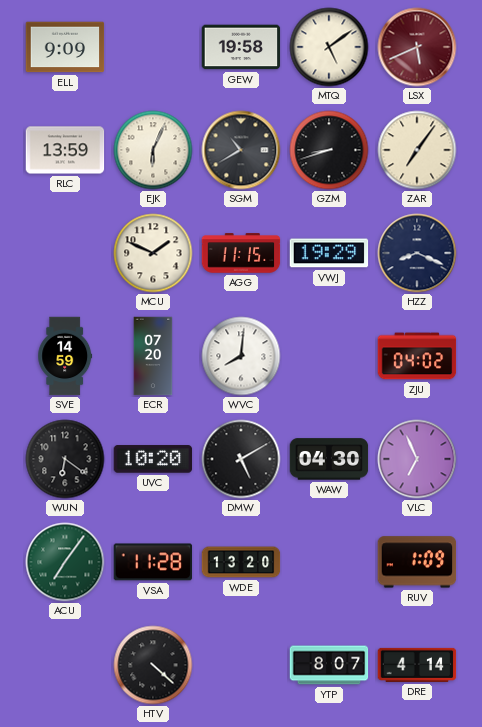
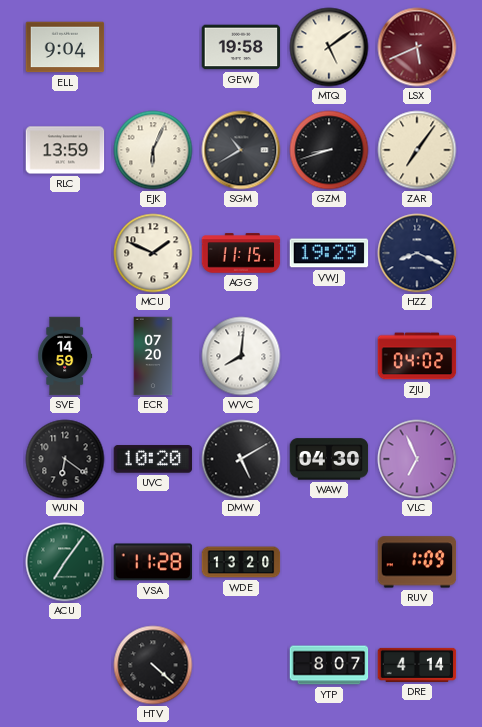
ELL: 9:09 -> 9:04 (65, 47)
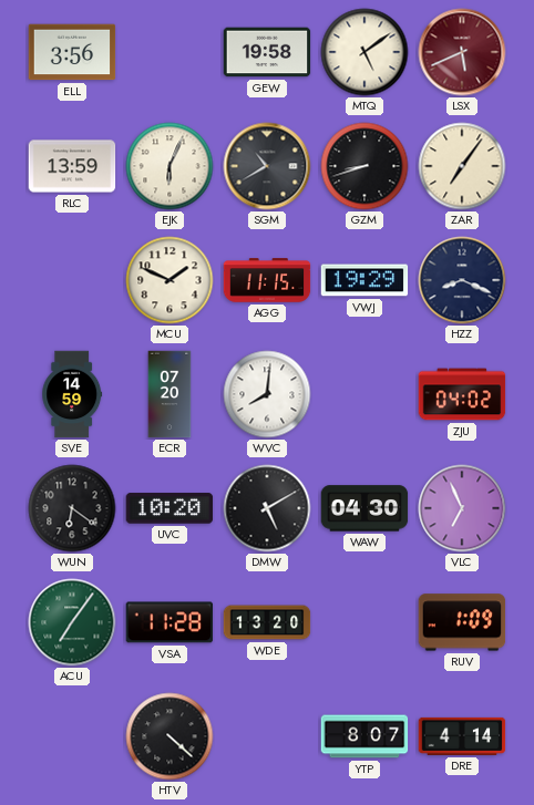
ELL: 9:04 -> 3:56 (72, 52)
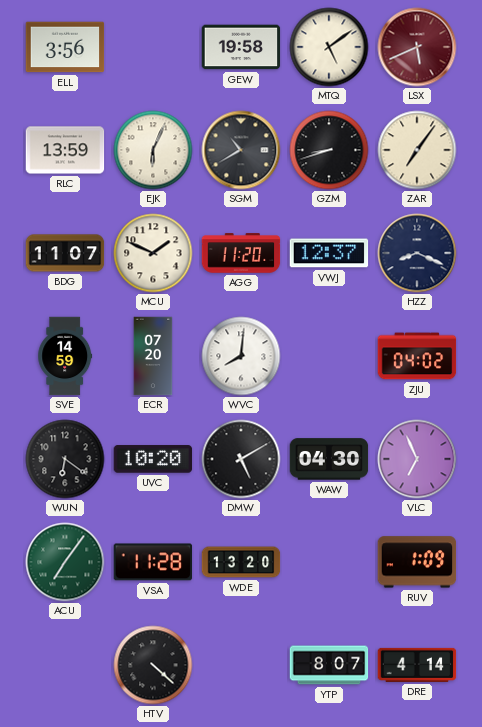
BDG: none -> 11:07 (65, 253)
AGG: 11:15 -> 11:20 (241, 253)
VWJ: 19:29 -> 12:37 (329, 253)
